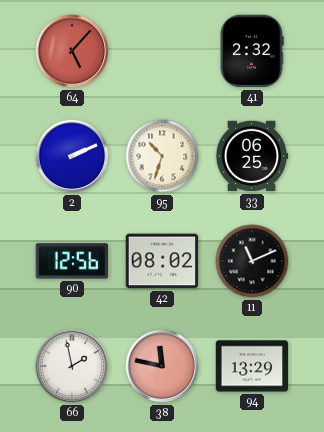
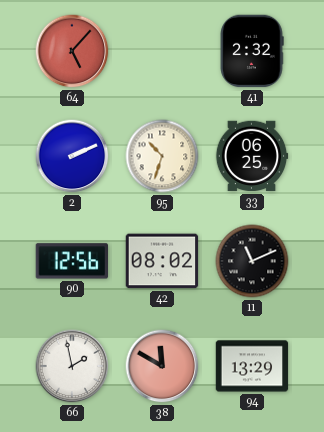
38: 11:47 -> 11:50 (162, 366)
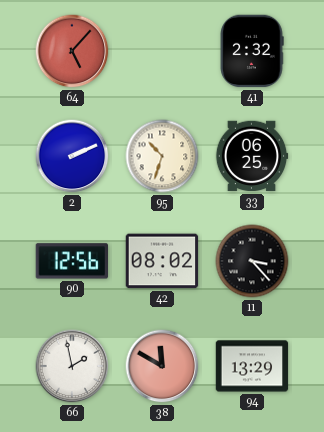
11: 11:11 -> 3:23 (252, 261)
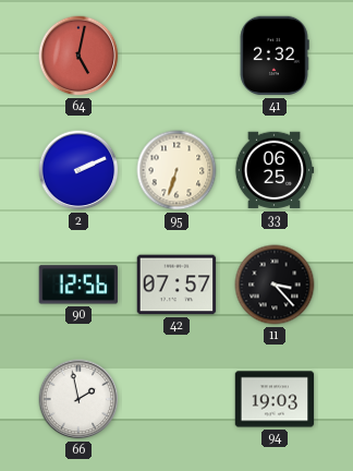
64: 5:07 -> 5:02 (78, 56)
95: 10:33 -> 6:33 (176, 170)
42: 08:02 -> 07:57 (176, 285)
38: 11:50 -> none (162, 366)
94: 13:29 -> 19:03 (275, 399)
